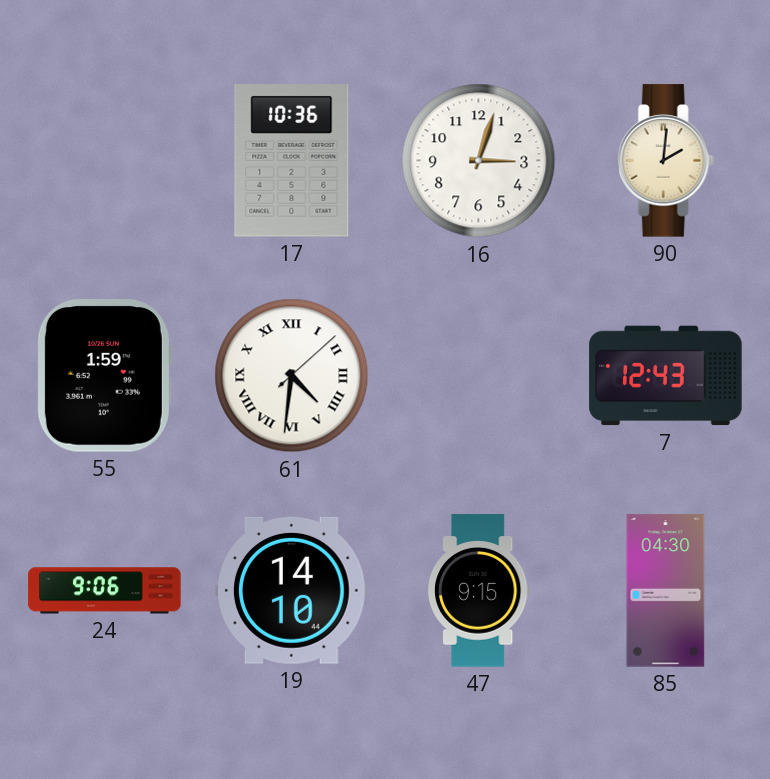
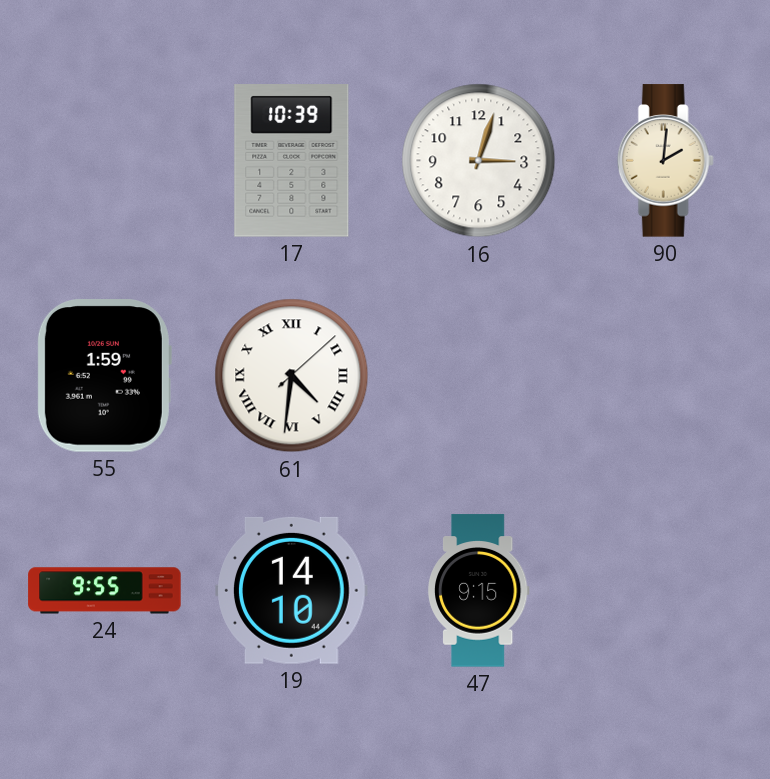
17: 10:36 -> 10:39 (292, 161)
7: 12:43 -> none (666, 376)
24: 9:06 -> 9:55 (105, 591)
85: 04:30 -> none (666, 591)
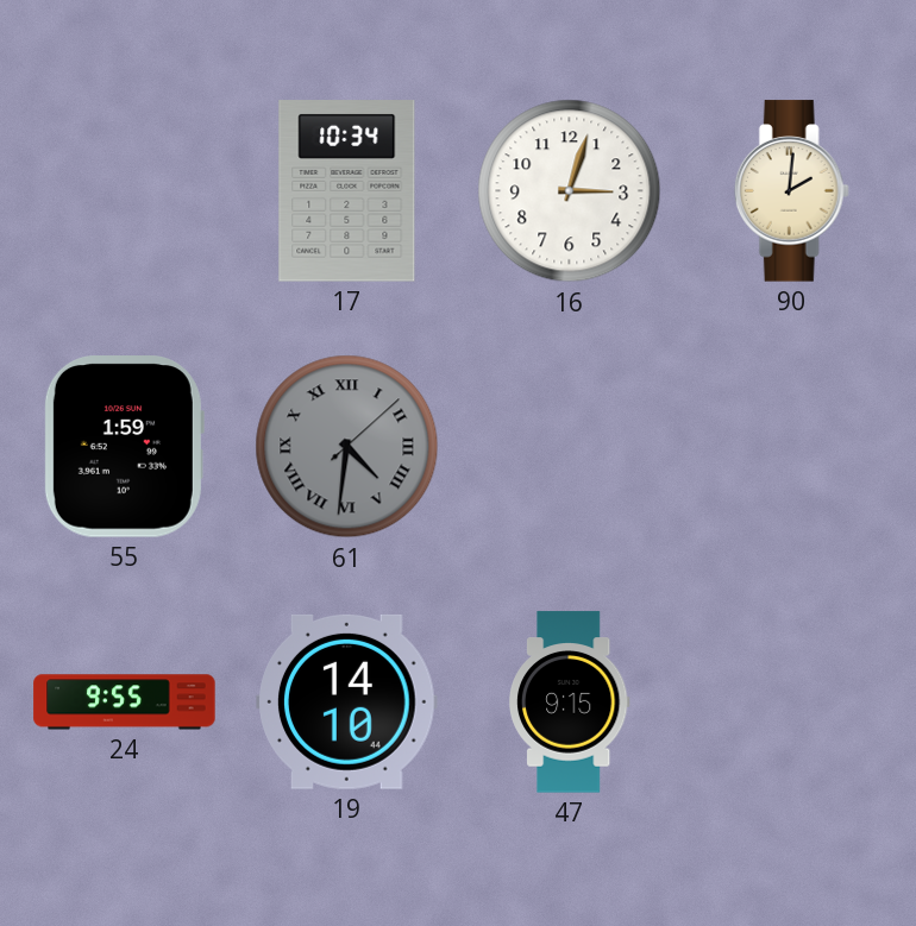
17: 10:39 -> 10:34 (347, 191)
61 dial: white -> grey (347, 447)
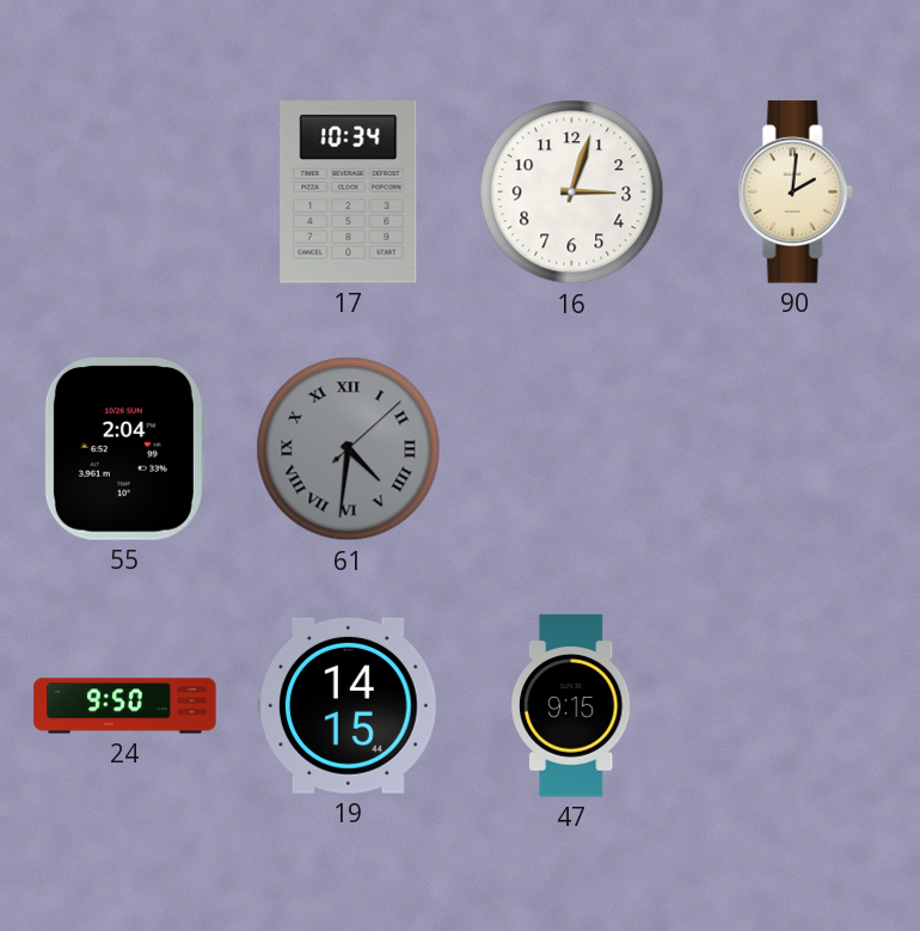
55: 1:59 -> 2:04 (124, 449)
24: 9:55 -> 9:50 (125, 706)
19: 14:10 -> 14:15 (349, 705)
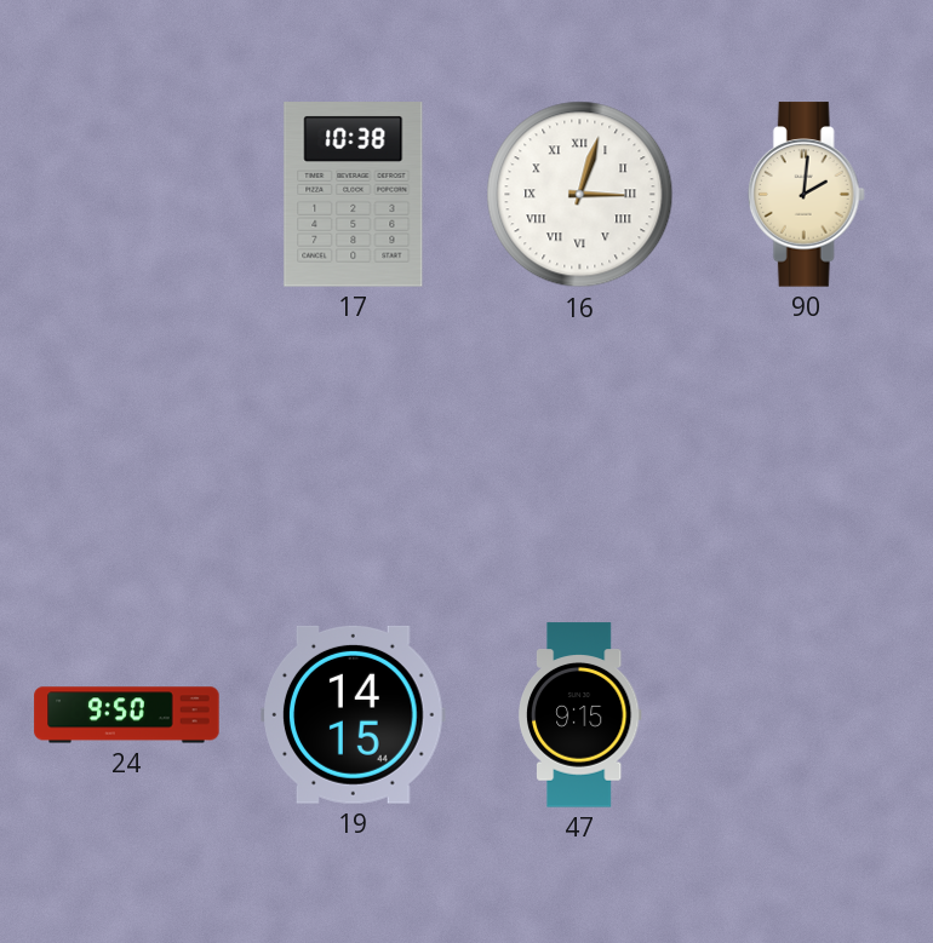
17: 10:34 -> 10:38 (354, 195)
16 numerals: Arabic -> Roman (580, 195)
55: 2:04 -> none (124, 449)
61: 4:31 -> none (349, 449)
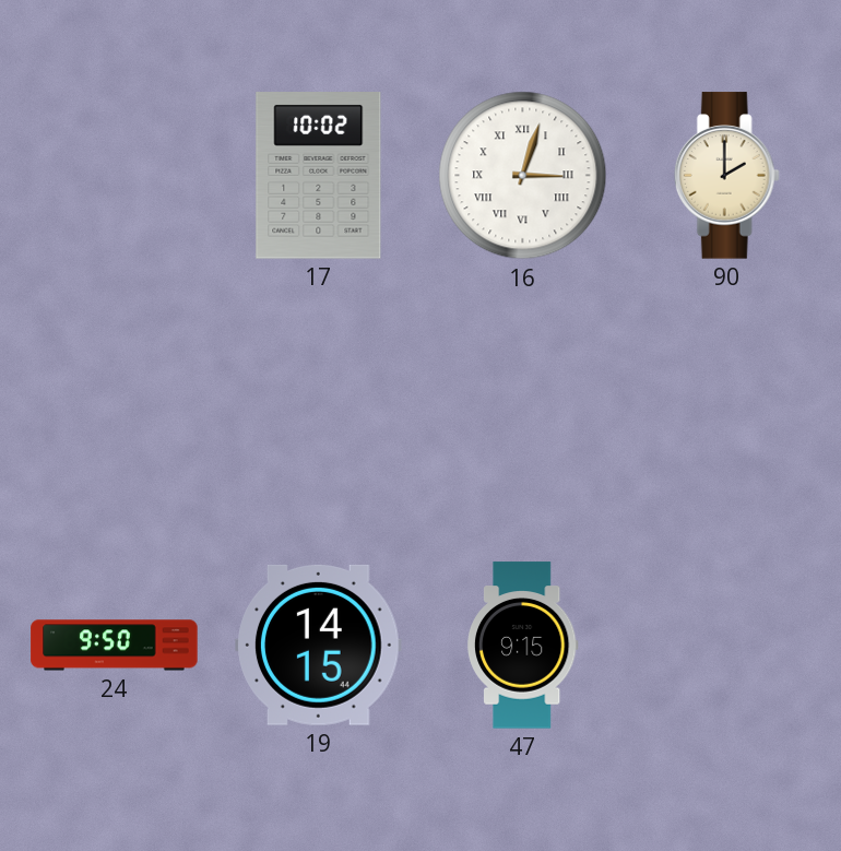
17: 10:38 -> 10:02 (319, 176)
90: 2:01 -> 2:00 (726, 176)
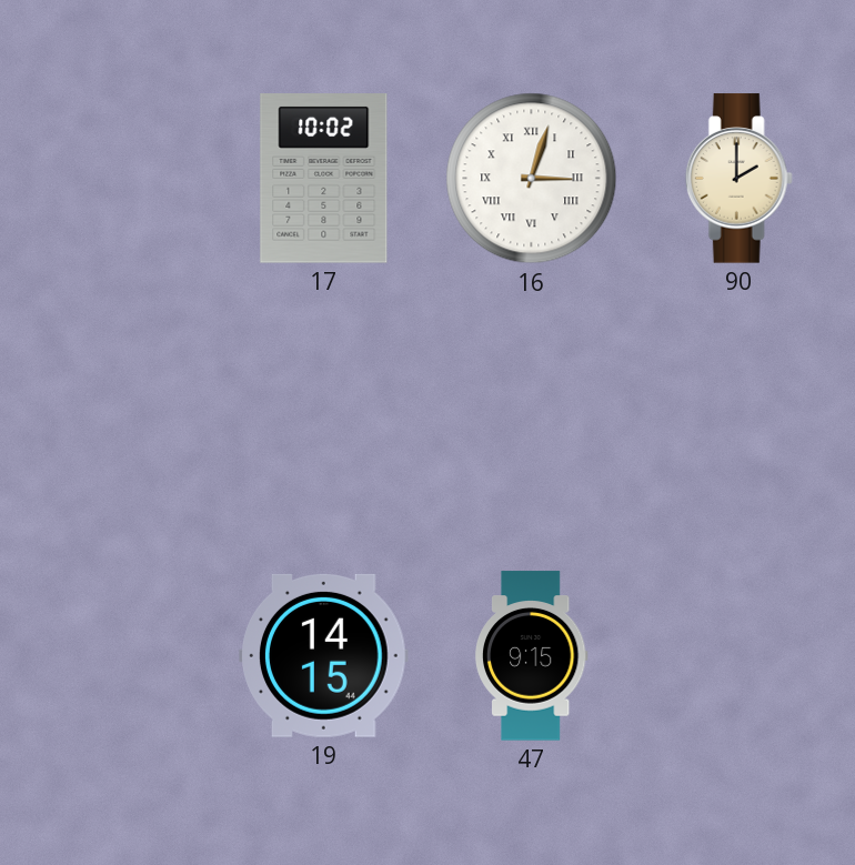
24: 9:50 -> none (115, 646)
